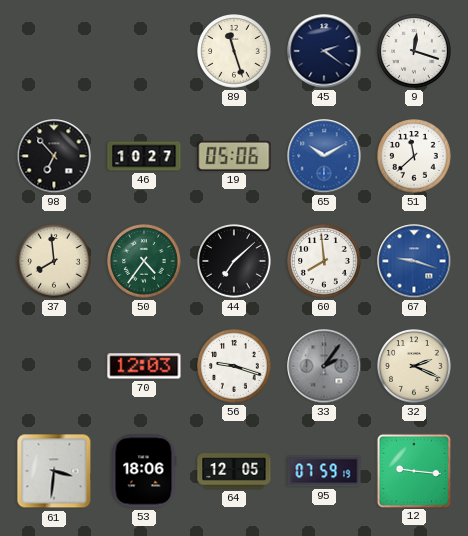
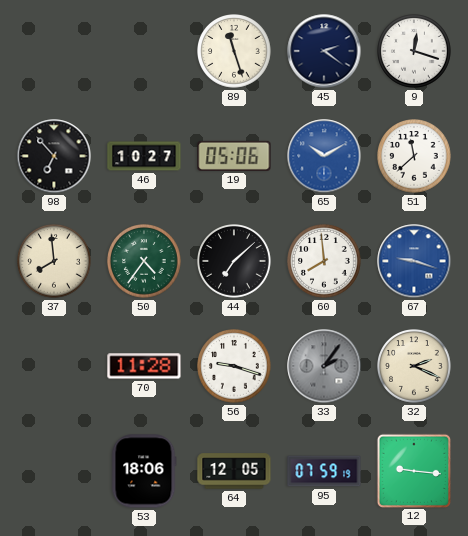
70: 12:03 -> 11:28 (144, 366)
61: 3:31 -> none (54, 471)
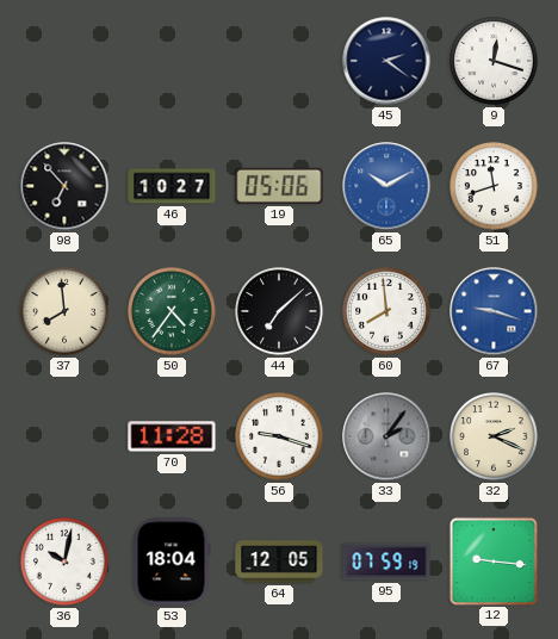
89: 11:27 -> none (235, 52)
51: 11:38 -> 11:42 (495, 187)
36: none -> 10:02 (66, 563)
53: 18:06 -> 18:04 (172, 562)
